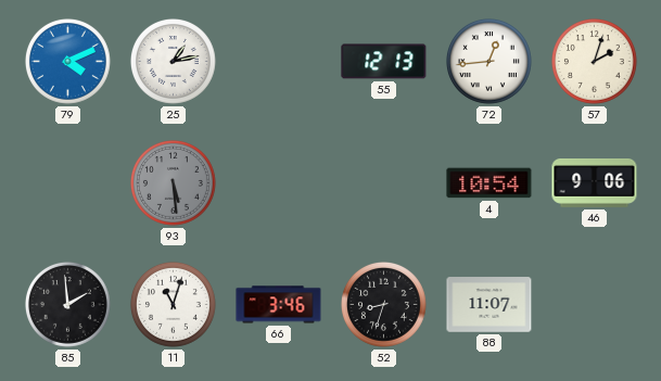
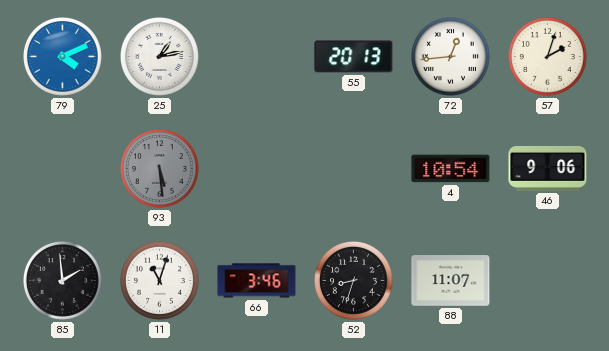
55: 12:13 -> 20:13 (354, 57)
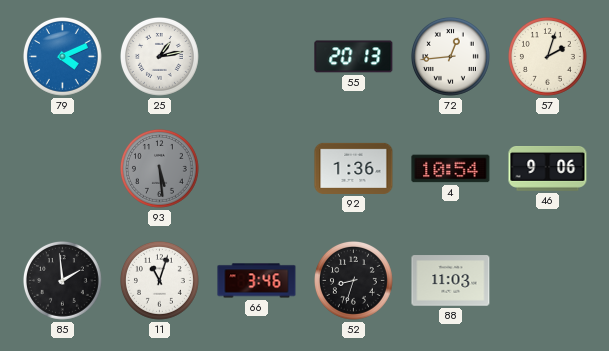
92: none -> 1:36 (354, 168)
88: 11:07 -> 11:03 (451, 281)
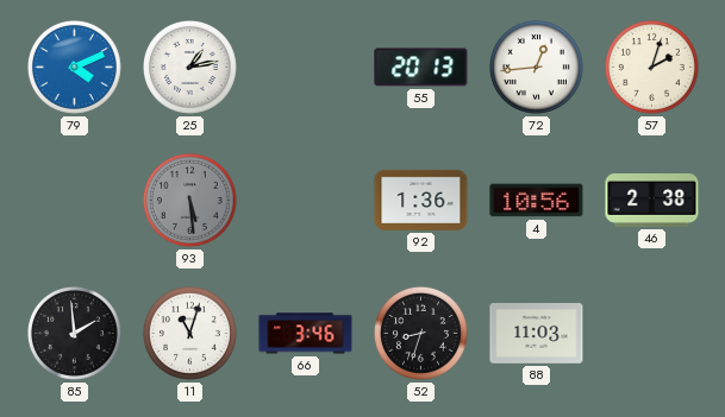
4: 10:54 -> 10:56 (537, 201)
46: 9:06 -> 2:38 (652, 201)
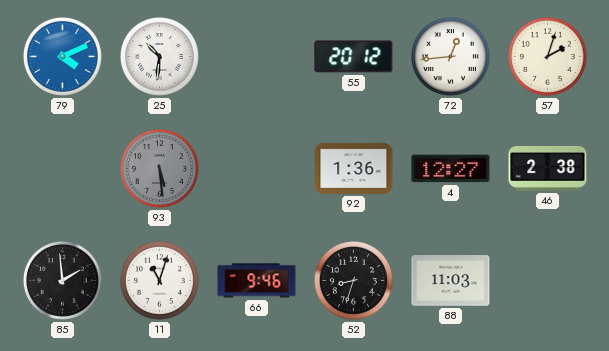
25: 1:13 -> 10:31 (160, 57)
55: 20:13 -> 20:12 (354, 57)
4: 10:56 -> 12:27 (451, 169)
66: 3:46 -> 9:46 (257, 281)
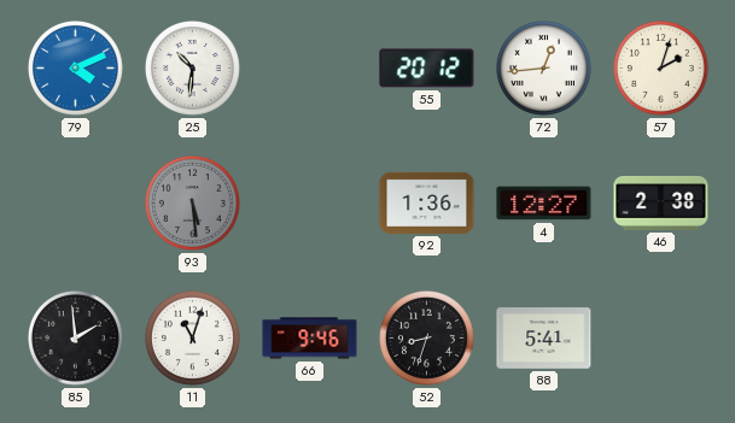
88: 11:03 -> 5:41 (544, 339)
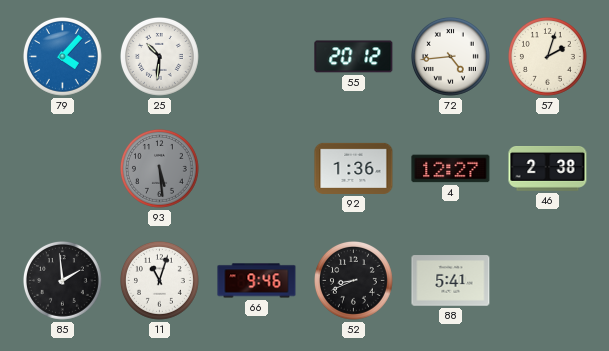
79: 4:11 -> 4:07 (63, 57)
72: 12:44 -> 4:44 (451, 57)
52: 8:33 -> 8:41 (354, 281)
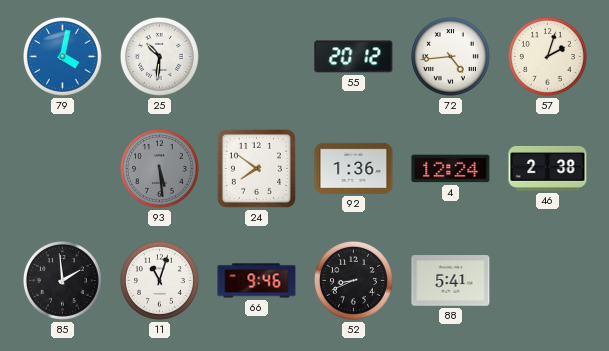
79: 4:07 -> 4:02 (63, 57)
24: none -> 7:51 (256, 168)
4: 12:27 -> 12:24 (451, 169)
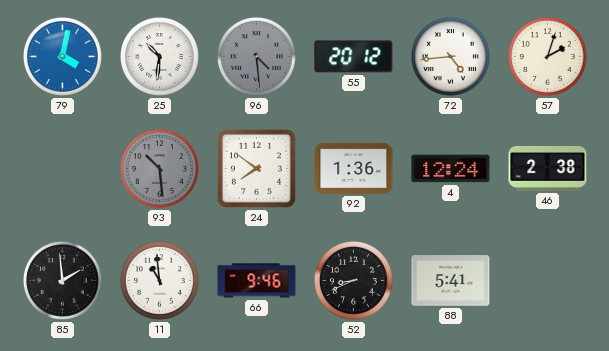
96: none -> 4:29 (257, 57)
93: 5:29 -> 10:29 (160, 169)
11: 11:03 -> 10:59 (160, 281)
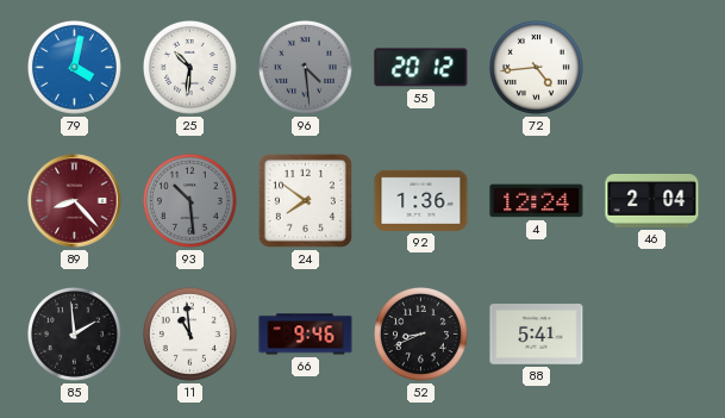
57: 2:03 -> none (548, 57)
89: none -> 8:23 (75, 201)
46: 2:38 -> 2:04 (652, 201)
